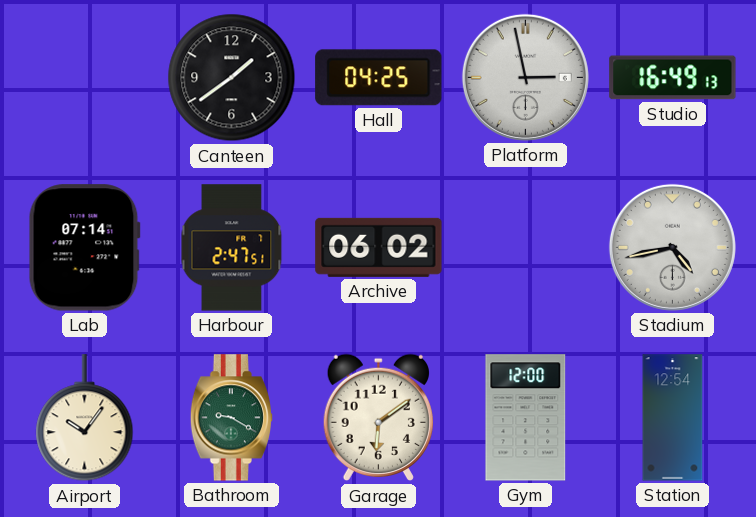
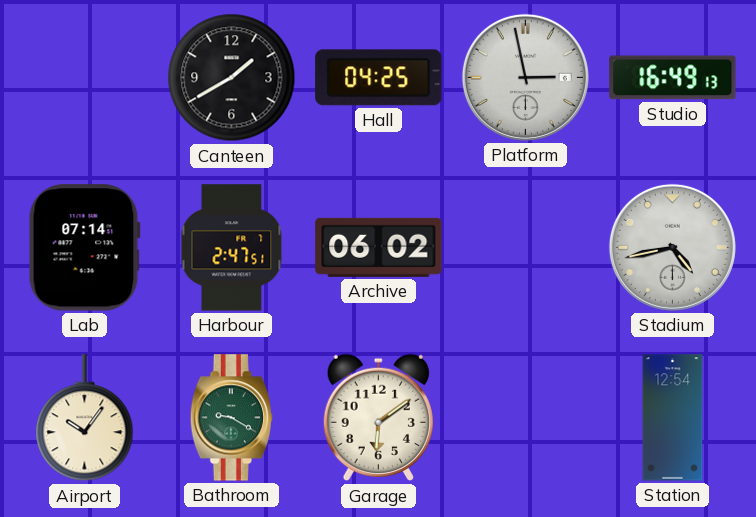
Canteen: 1:39 -> 1:40 (232, 78)
Gym: 12:00 -> none (526, 418)
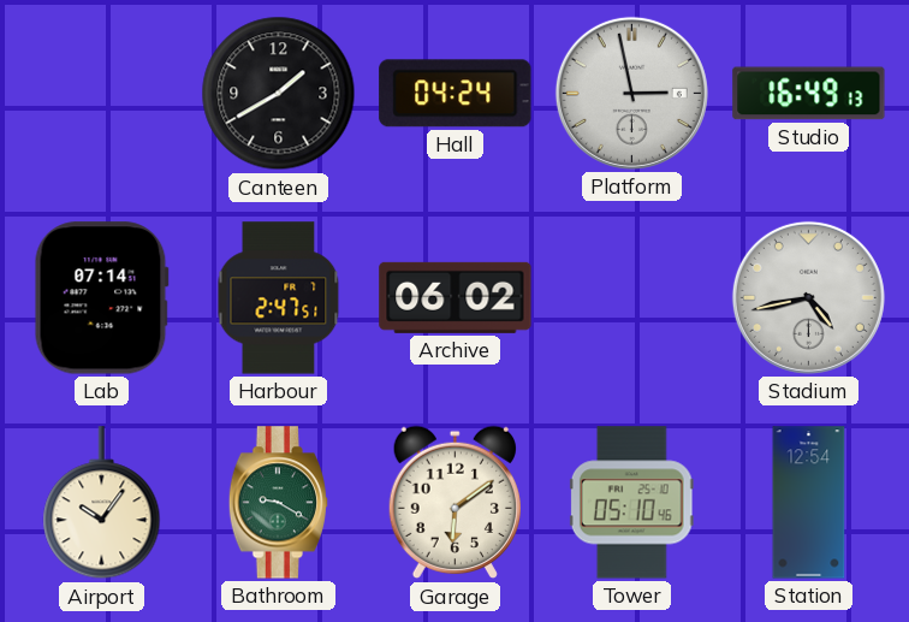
Hall: 04:25 -> 04:24 (456, 94)
Tower: none -> 05:10 (631, 503)
